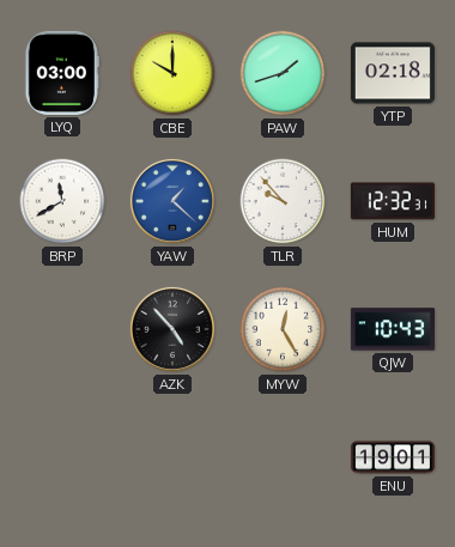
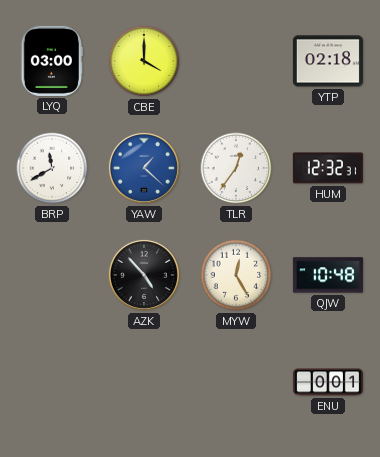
CBE: 10:00 -> 4:00 (144, 61)
PAW: 1:42 -> none (283, 73)
TLR: 9:53 -> 12:36 (236, 168)
QJW: 10:43 -> 10:48 (328, 275)
ENU: 19:01 -> 0:01 (328, 382)
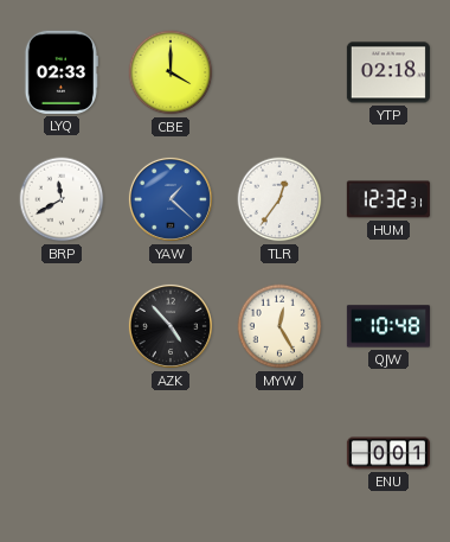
LYQ: 03:00 -> 02:33 (62, 72)
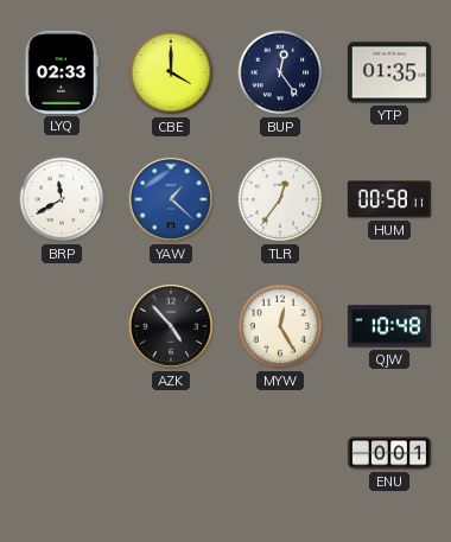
BUP: none -> 12:24 (280, 72)
YTP: 02:18 -> 01:35 (389, 72)
HUM: 12:32 -> 00:58 (389, 199)
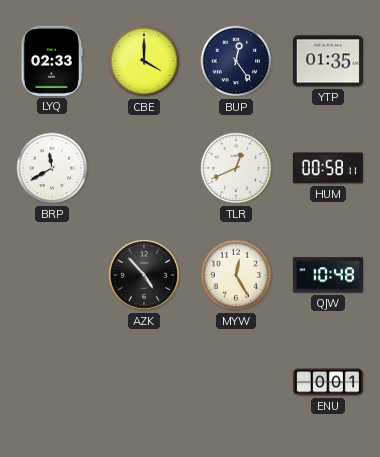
YAW: 1:22 -> none (171, 199)
TLR: 12:36 -> 12:41 (236, 168)
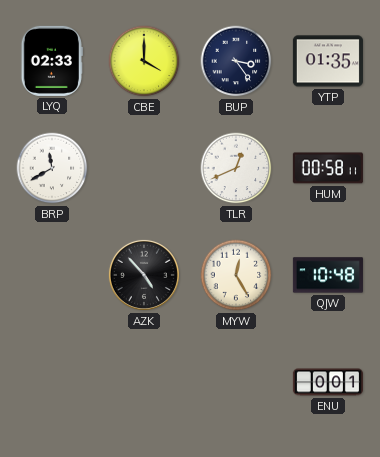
BUP: 12:24 -> 3:24 (236, 61)
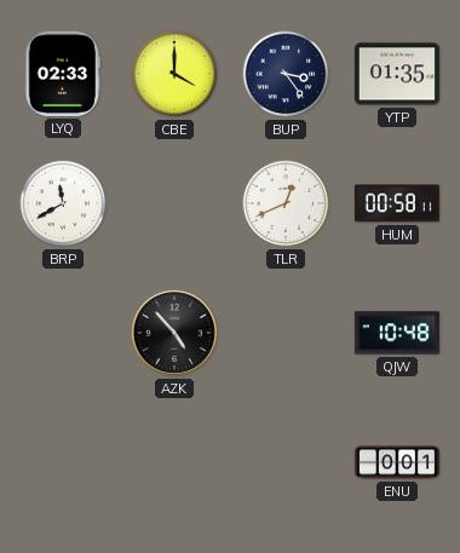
MYW: 12:25 -> none (236, 275)
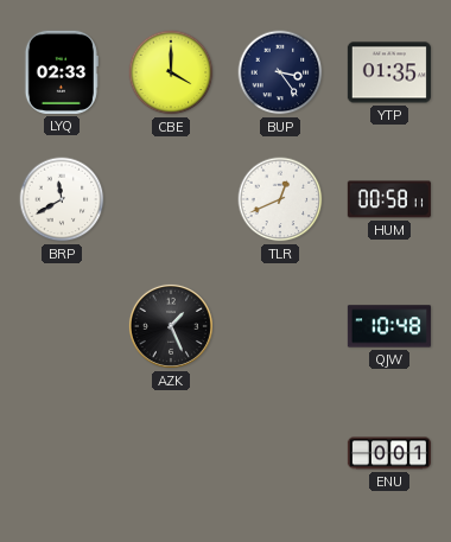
AZK: 4:53 -> 1:26 (171, 326)
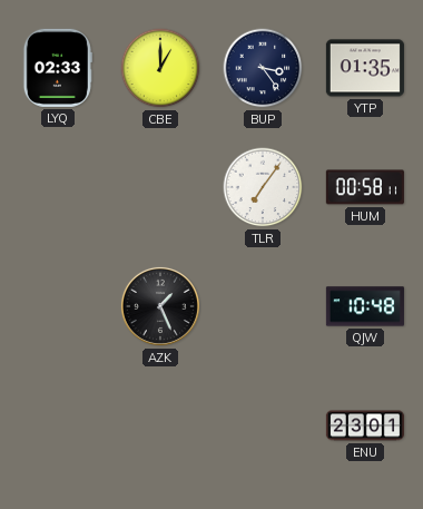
CBE: 4:00 -> 1:00 (160, 68)
BRP: 11:40 -> none (62, 199)
TLR: 12:41 -> 7:06 (263, 187)
ENU: 0:01 -> 23:01 (365, 425)
